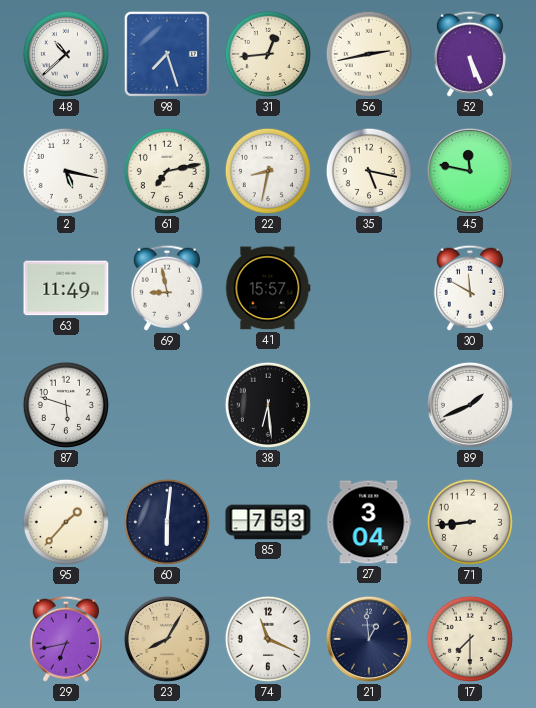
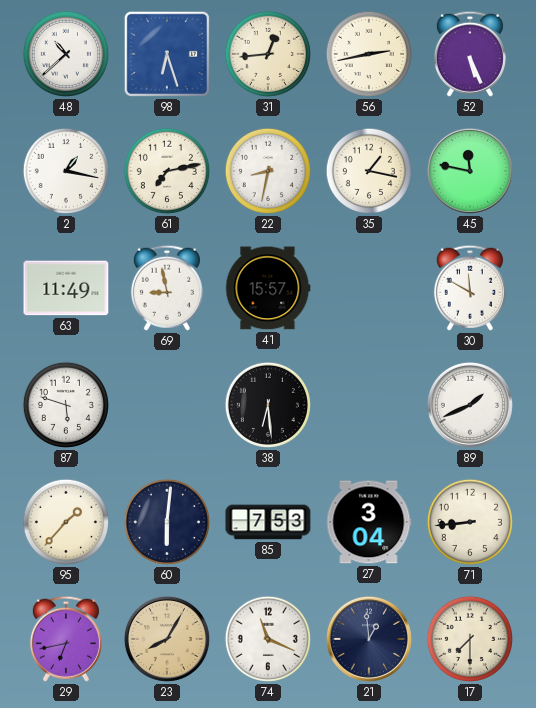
98: 7:27 -> 6:27 (167, 54)
2: 5:17 -> 1:17 (66, 171)
35: 5:17 -> 1:17 (369, 171)
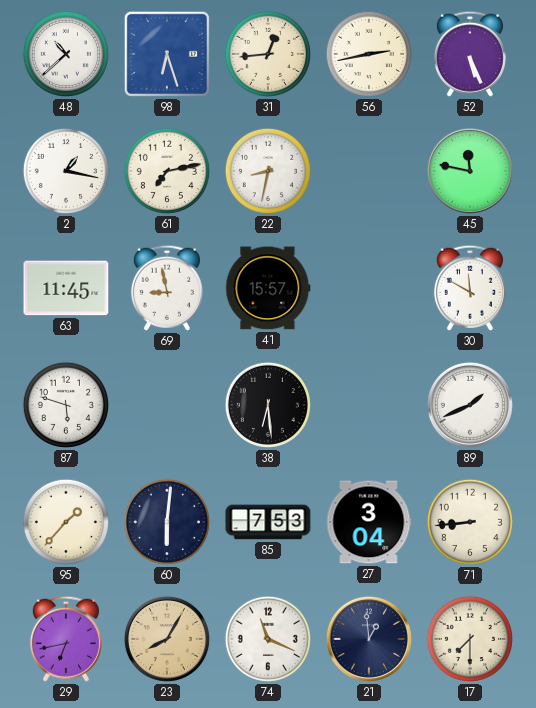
35: 1:17 -> none (369, 171)
63: 11:49 -> 11:45 (66, 288)
